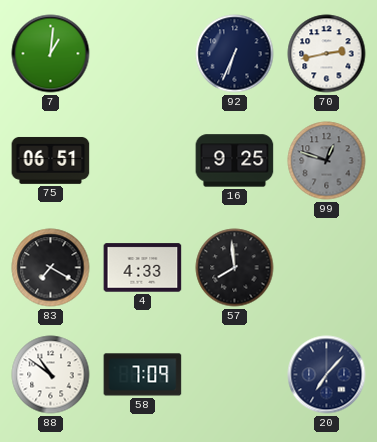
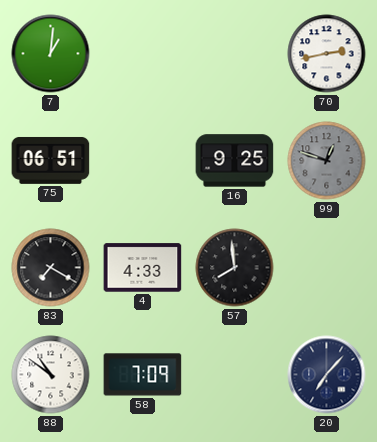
92: 6:34 -> none (235, 54)
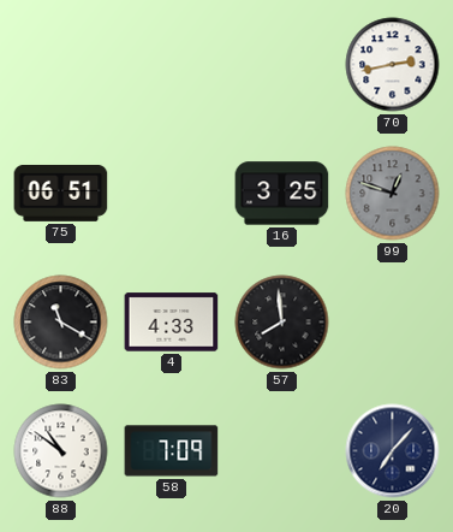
7: 1:01 -> none (51, 54)
16: 9:25 -> 3:25 (282, 194)
83: 7:20 -> 11:20 (61, 323)
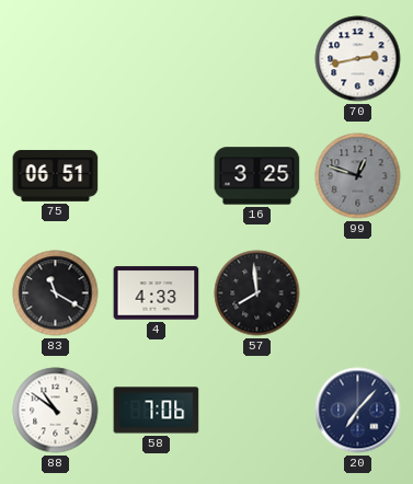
58: 7:09 -> 7:06 (157, 411)
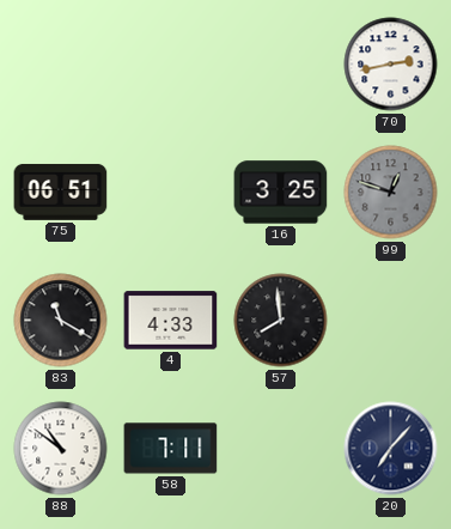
58: 7:06 -> 7:11 (171, 449)
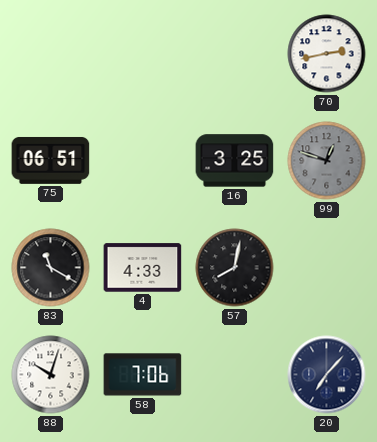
57: 7:59 -> 8:02 (235, 268)
88: 10:51 -> 10:03 (51, 375)
58: 7:11 -> 7:06 (143, 375)
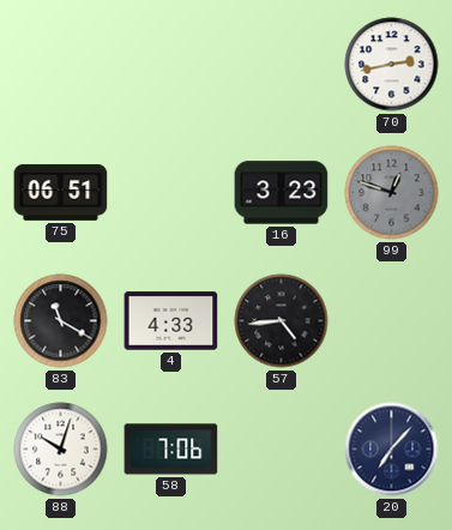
16: 3:25 -> 3:23 (282, 193)
57: 8:02 -> 4:44 (282, 321)
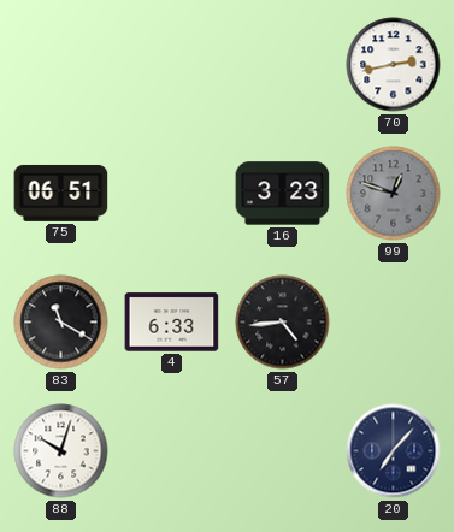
4: 4:33 -> 6:33 (172, 323)
58: 7:06 -> none (171, 450)
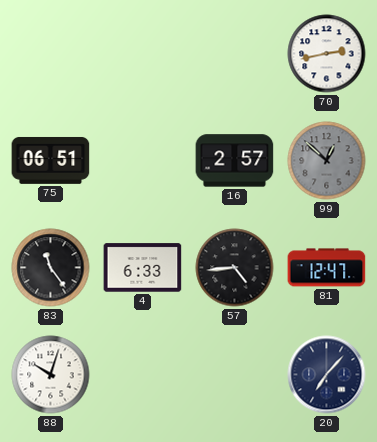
16: 3:23 -> 2:57 (235, 161)
99: 12:48 -> 12:52 (327, 161)
83: 11:20 -> 11:24 (51, 268)
81: none -> 12:47 (327, 268)
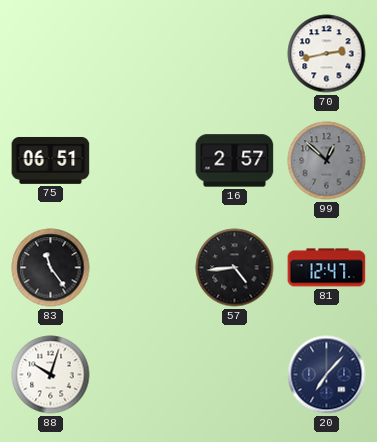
4: 6:33 -> none (143, 268)
